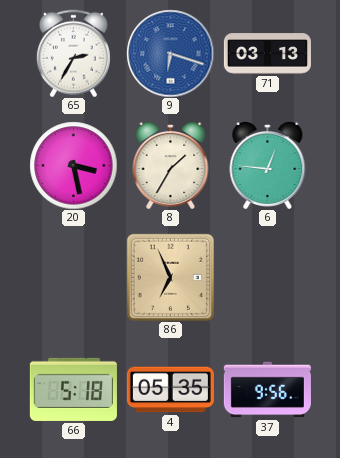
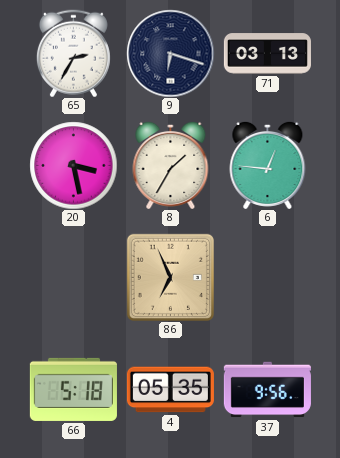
9 dial: blue -> navy (170, 53)
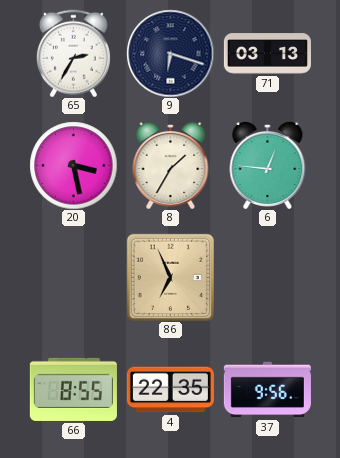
66: 5:18 -> 8:55 (73, 389)
4: 05:35 -> 22:35 (170, 390)
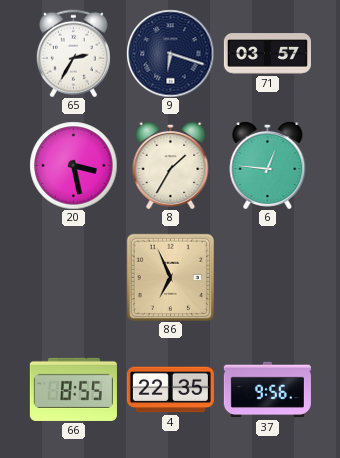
71: 03:13 -> 03:57 (267, 54)
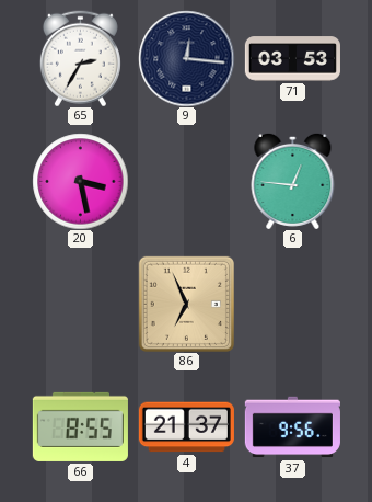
9: 6:18 -> 12:16 (186, 58)
71: 03:57 -> 03:53 (292, 59)
8: 1:35 -> none (171, 165)
4: 22:35 -> 21:37 (186, 427)
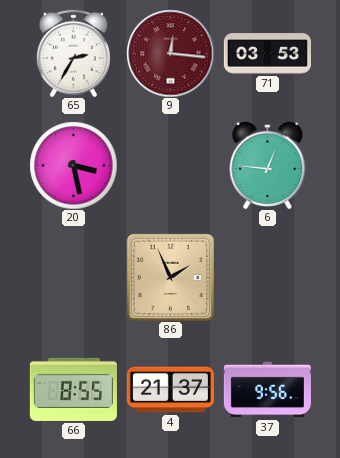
9 dial: navy -> burgundy (170, 53)
86: 6:56 -> 1:56 (170, 277)
